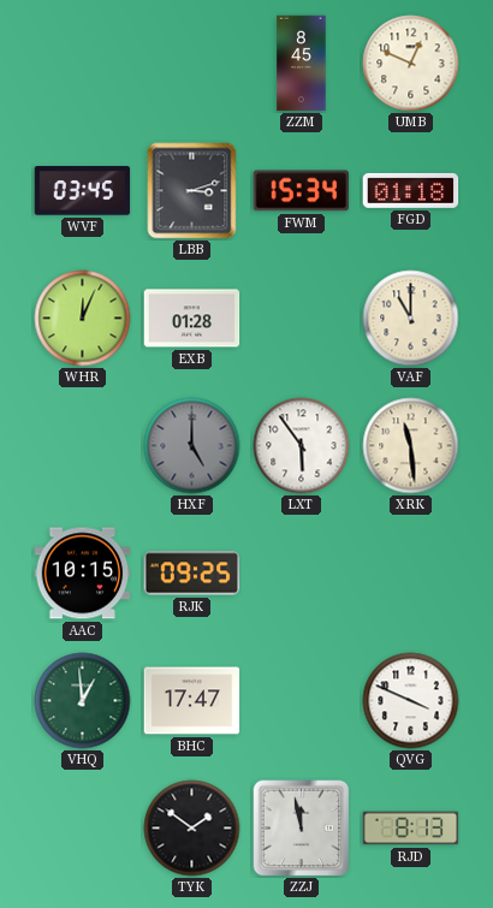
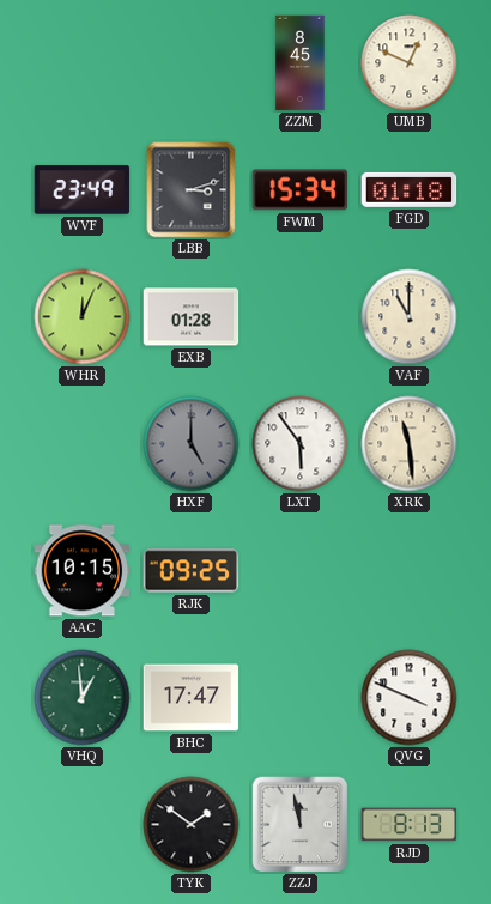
WVF: 03:45 -> 23:49 (83, 190)
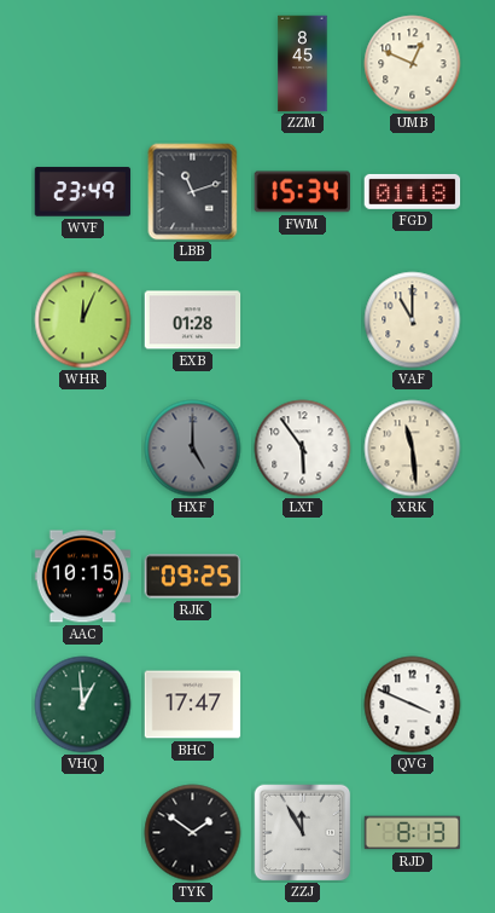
LBB: 3:12 -> 11:12 (193, 192)
ZZJ: 11:58 -> 11:55 (303, 833)
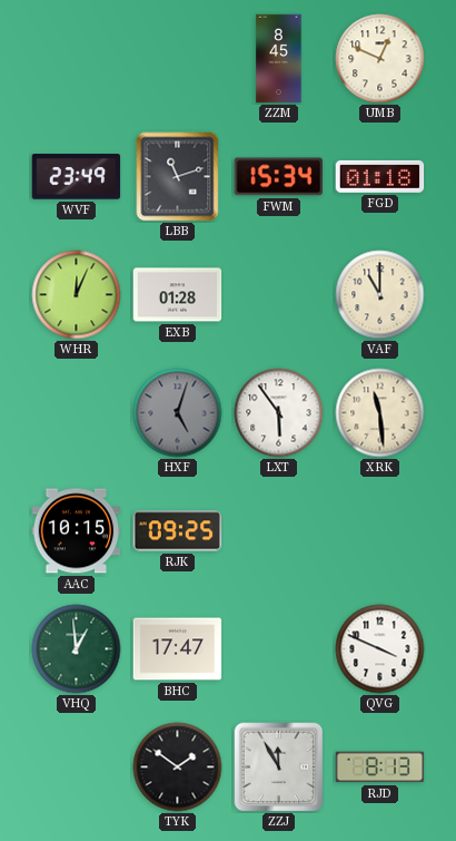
HXF: 5:00 -> 5:03 (178, 413)
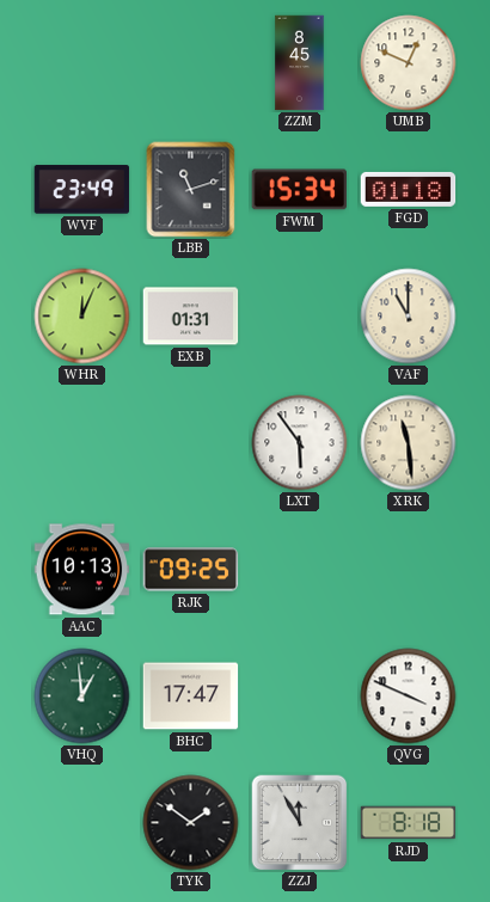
EXB: 01:28 -> 01:31 (191, 317)
HXF: 5:03 -> none (178, 413)
AAC: 10:15 -> 10:13 (82, 570)
RJD: 8:13 -> 8:18 (409, 823)
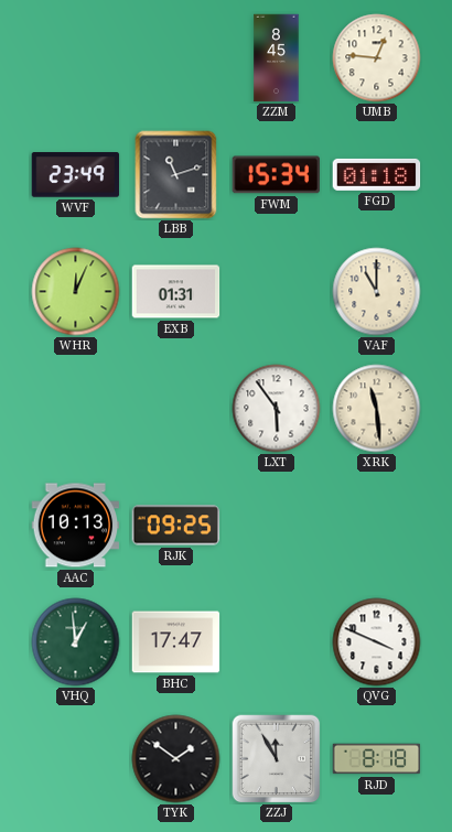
UMB: 12:49 -> 12:46 (377, 58)
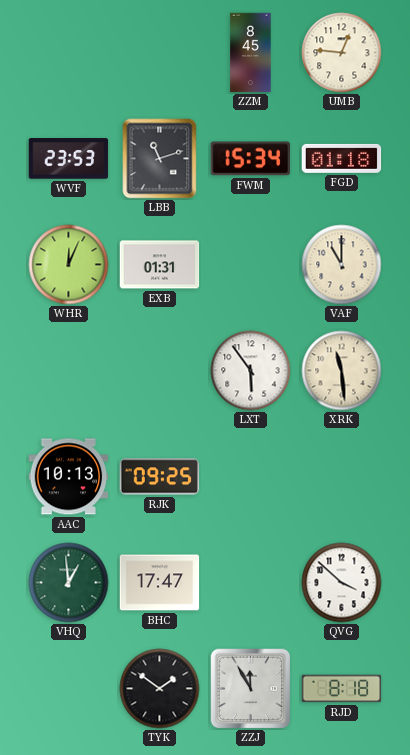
WVF: 23:49 -> 23:53 (69, 159)
QVG: 3:49 -> 3:52 (342, 583)
